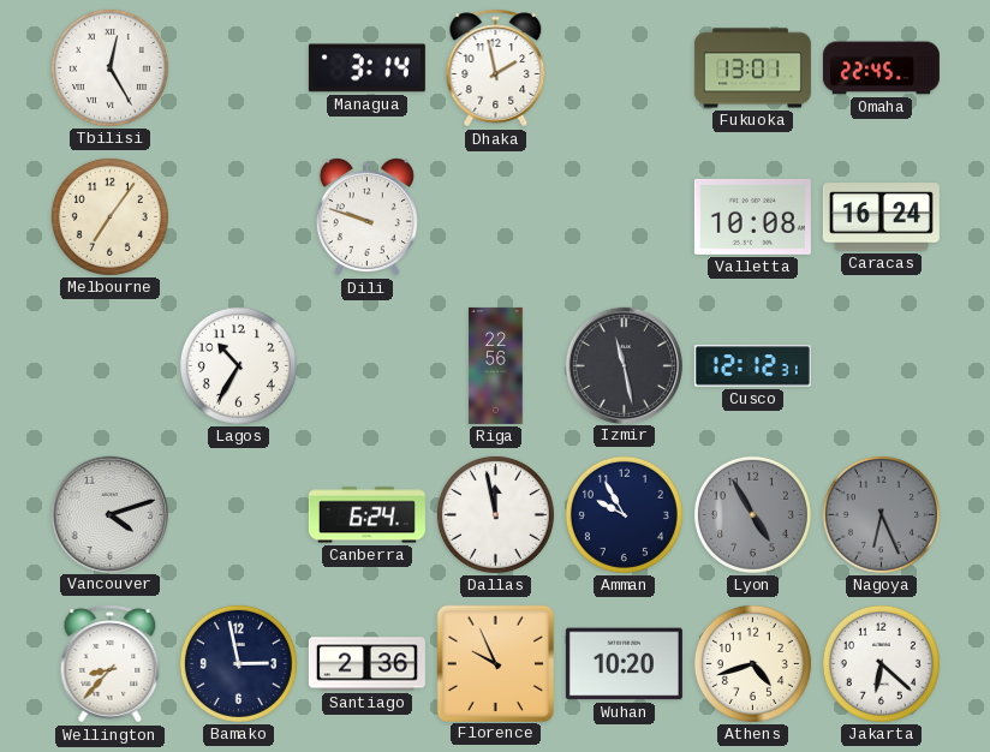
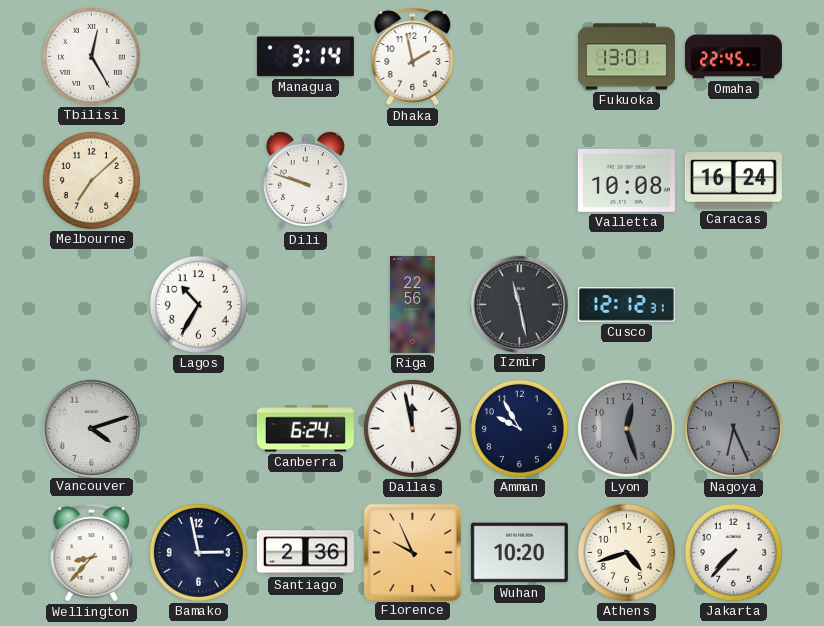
Melbourne: 7:06 -> 7:08 (91, 180)
Lyon: 4:55 -> 12:27 (626, 428)
Jakarta: 6:22 -> 7:37 (733, 552)
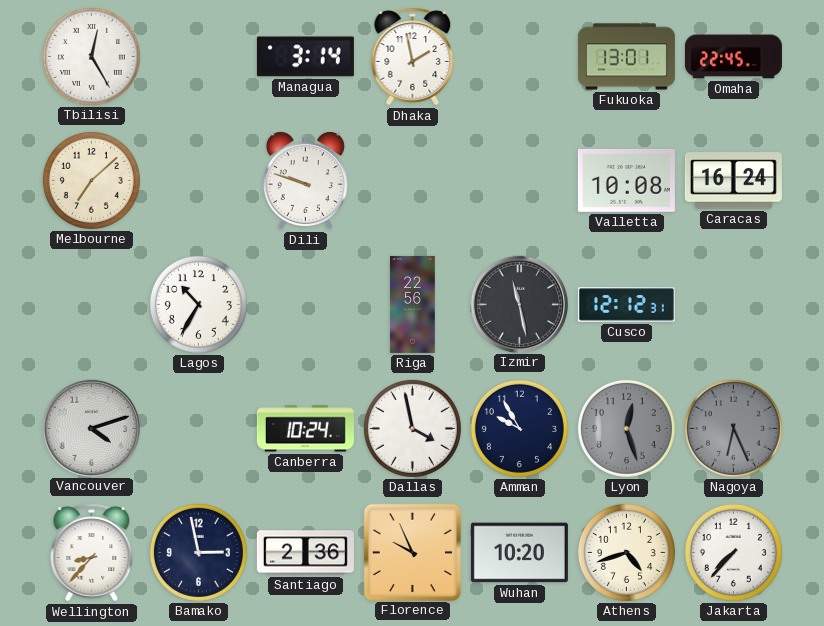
Canberra: 6:24 -> 10:24 (305, 429)
Dallas: 11:58 -> 3:58 (412, 428)
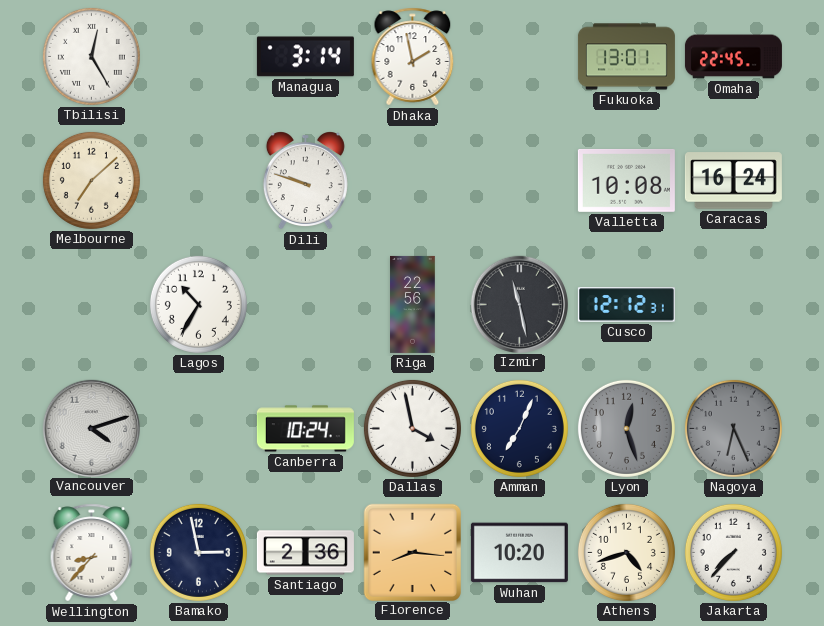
Amman: 9:55 -> 7:04 (519, 428)
Florence: 9:56 -> 8:16 (412, 552)
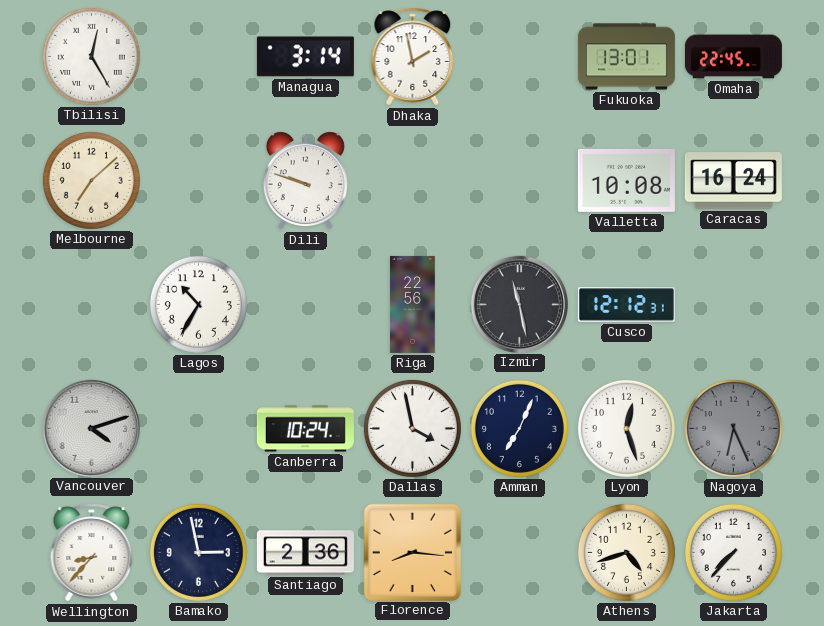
Lyon dial: grey -> white (626, 428)
Wuhan: 10:20 -> none (519, 553)
